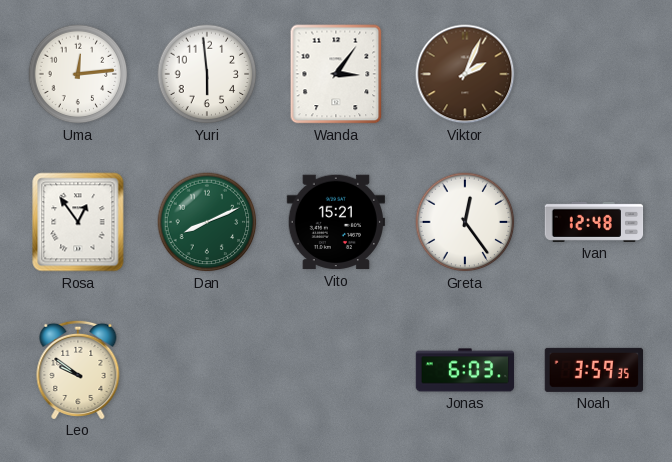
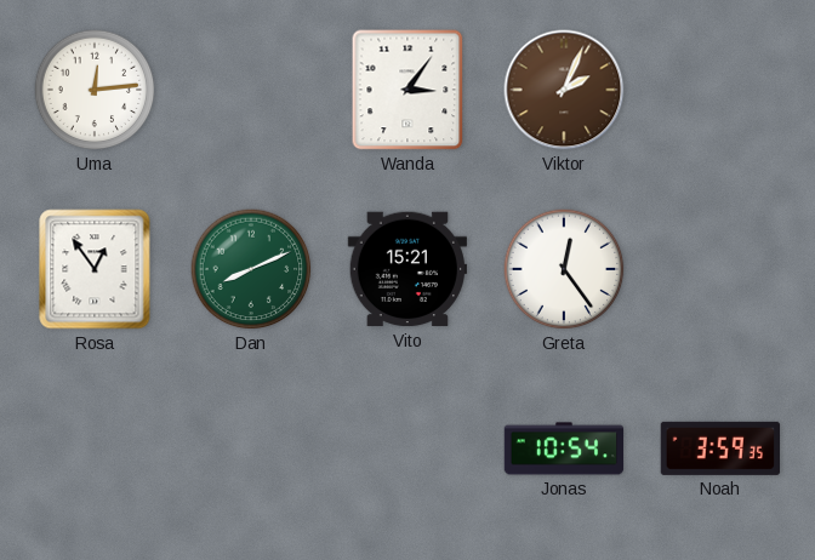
Yuri: 5:59 -> none (207, 74)
Ivan: 12:48 -> none (594, 222)
Leo: 9:51 -> none (78, 369)
Jonas: 6:03 -> 10:54 (564, 448)
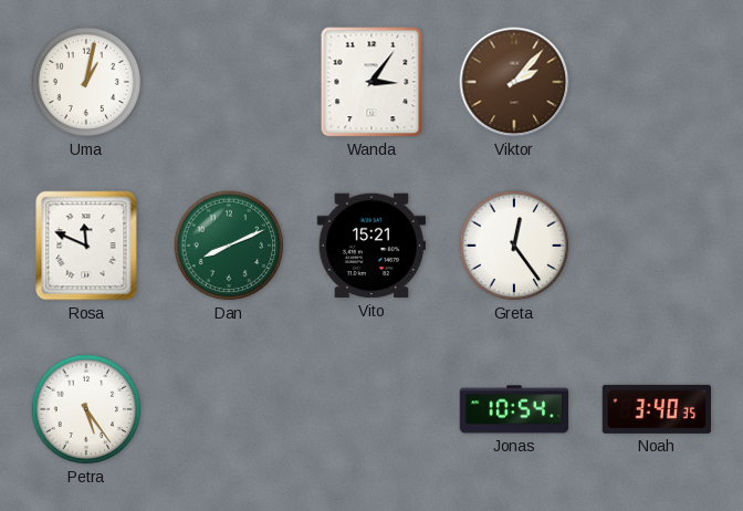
Uma: 12:14 -> 1:02 (86, 82)
Viktor: 2:04 -> 2:07 (514, 82)
Rosa: 12:54 -> 11:49 (86, 246)
Petra: none -> 5:24 (86, 409)
Noah: 3:59 -> 3:40 (656, 409)
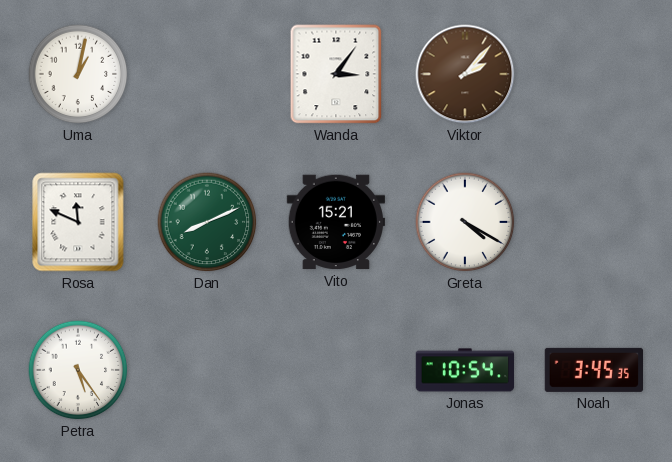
Greta: 12:24 -> 4:20 (465, 222)
Noah: 3:40 -> 3:45 (593, 370)
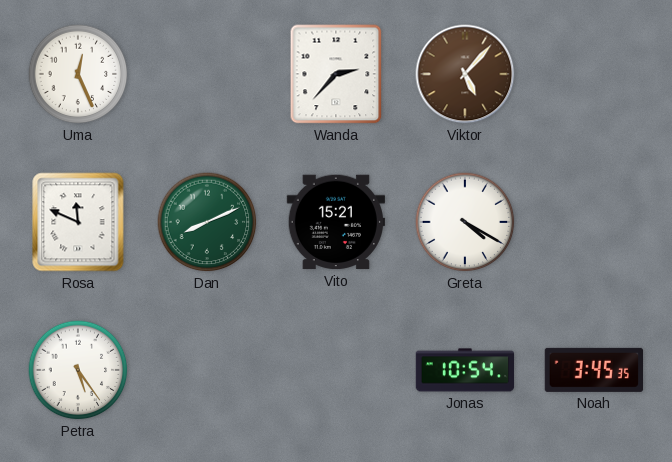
Uma: 1:02 -> 12:26 (78, 74)
Wanda: 3:06 -> 2:37 (336, 74)
Viktor: 2:07 -> 5:07 (465, 74)
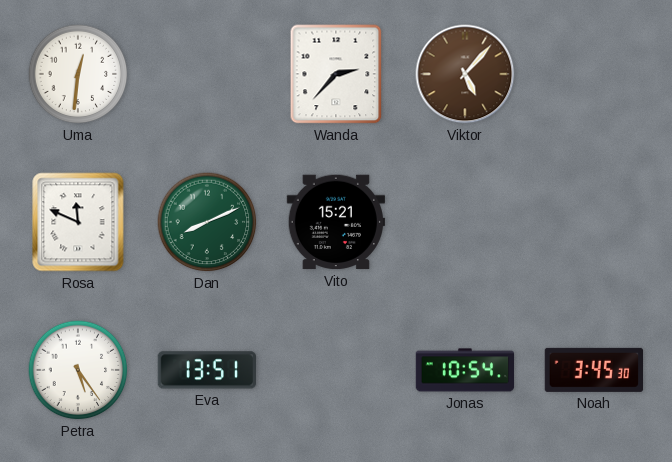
Uma: 12:26 -> 12:31 (78, 74)
Greta: 4:20 -> none (465, 222)
Eva: none -> 13:51 (206, 370)
Noah: 3:45:35 -> 3:45:30 (593, 370)
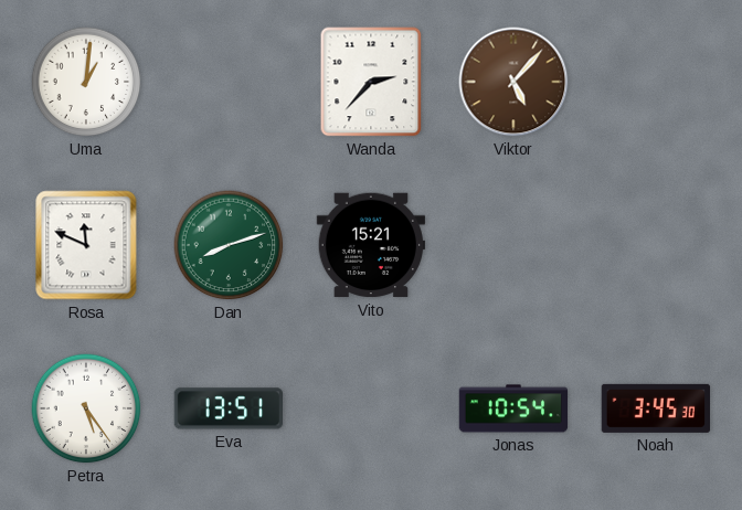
Uma: 12:31 -> 1:01 (86, 82)
Dan: 8:11 -> 8:12 (229, 245)
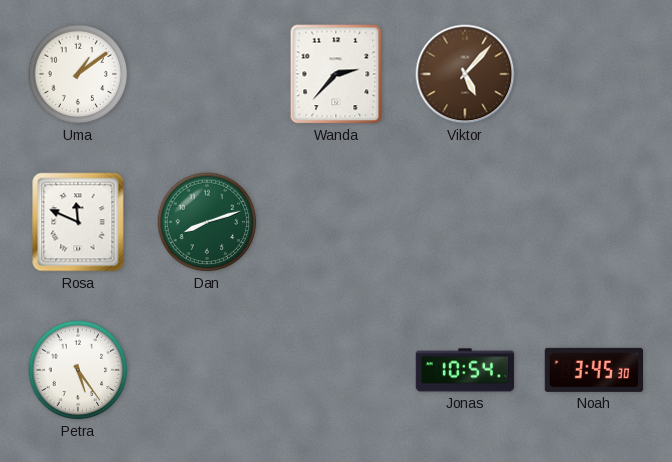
Uma: 1:01 -> 1:09 (78, 74)
Vito: 15:21 -> none (370, 245)
Eva: 13:51 -> none (227, 408)
